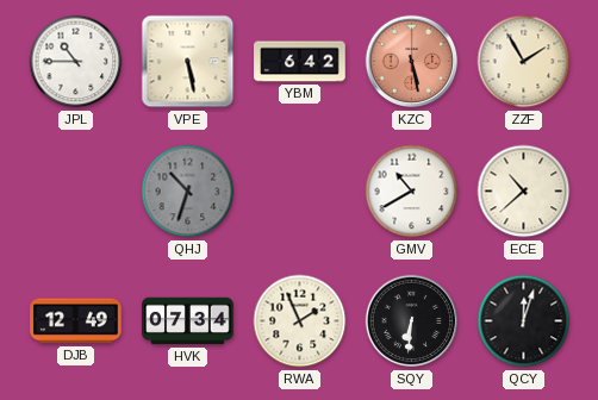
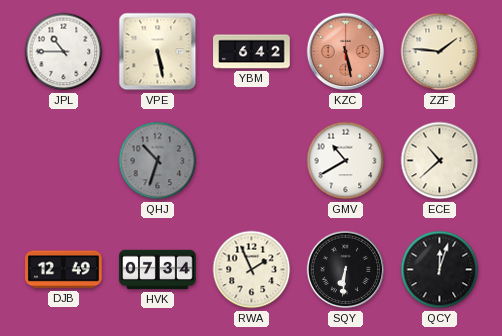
ZZF: 1:55 -> 1:46 (440, 52)
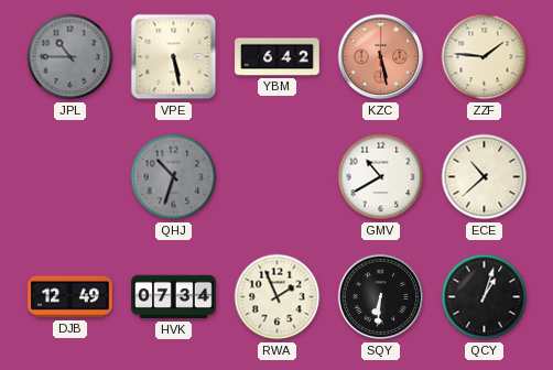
JPL dial: white -> grey (71, 57)
QCY: 12:03 -> 1:03 (485, 297)
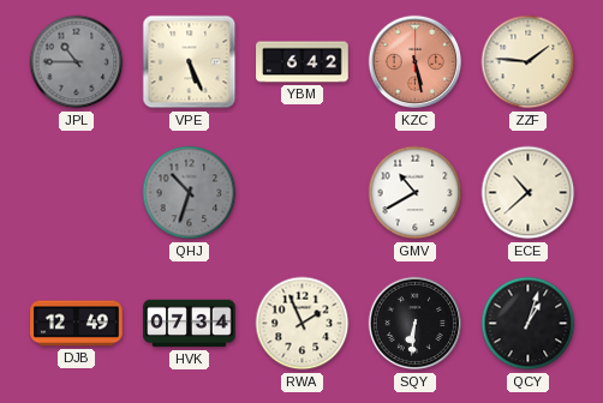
VPE: 5:28 -> 5:26 (190, 62)
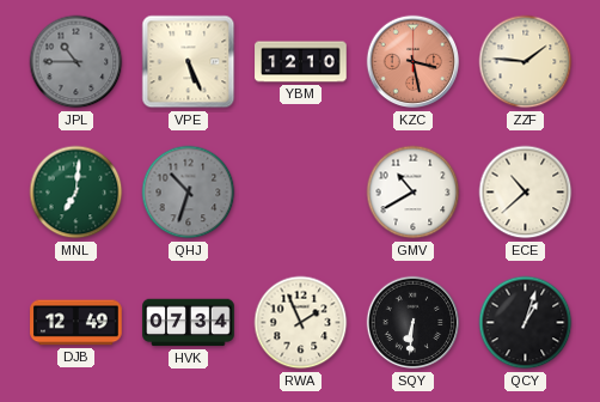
YBM: 6:42 -> 12:10 (301, 62)
KZC: 5:28 -> 3:28 (414, 62)
MNL: none -> 7:01 (76, 193)
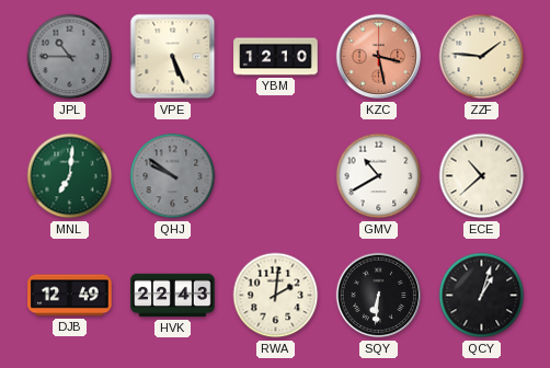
QHJ: 10:33 -> 9:51 (173, 176)
HVK: 07:34 -> 22:43 (173, 296)
RWA: 1:56 -> 2:01 (276, 296)
